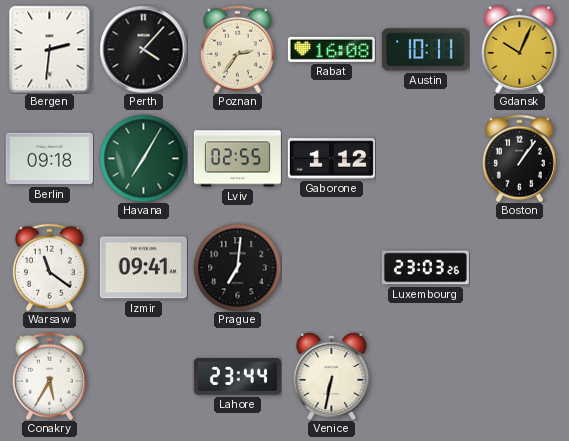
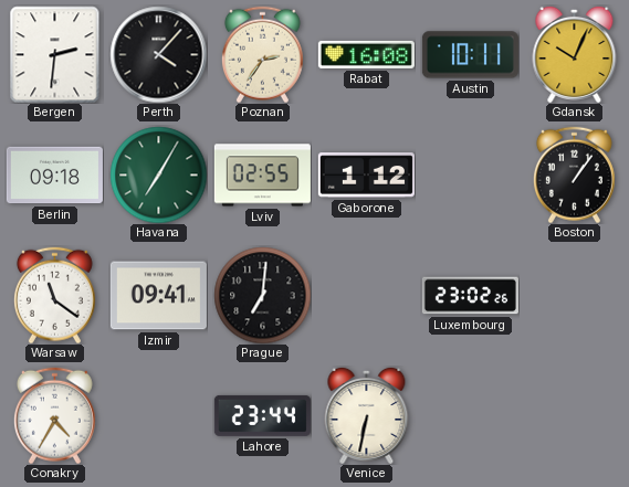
Luxembourg: 23:03 -> 23:02 (470, 296)
Conakry: 5:35 -> 4:35 (54, 415)
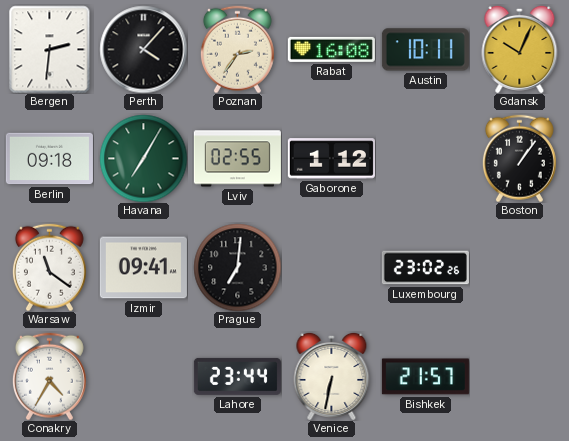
Bishkek: none -> 21:57 (425, 377)
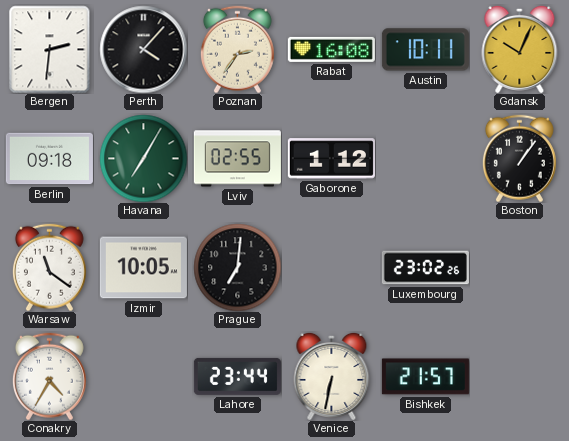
Izmir: 09:41 -> 10:05 (143, 268)
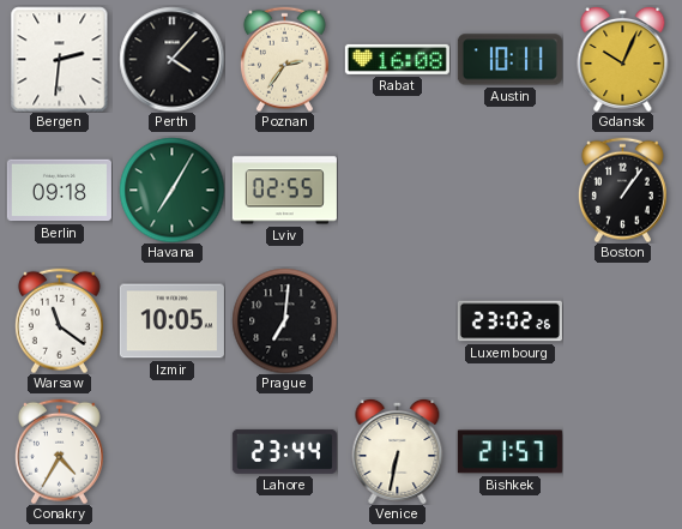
Gaborone: 1:12 -> none (331, 159)
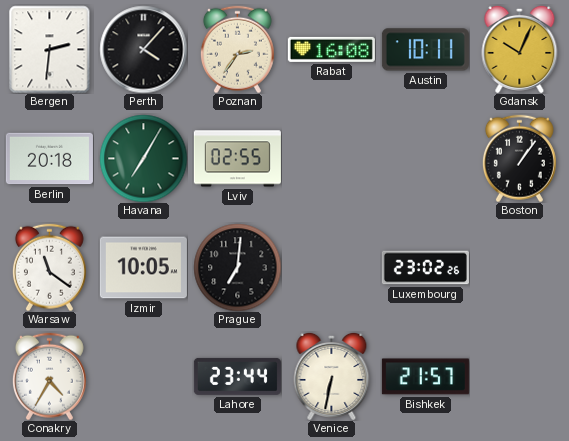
Berlin: 09:18 -> 20:18 (49, 159)
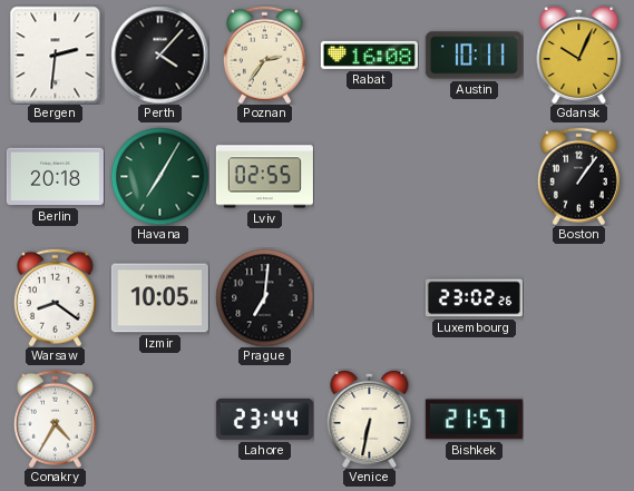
Warsaw: 11:21 -> 8:21 (55, 297)
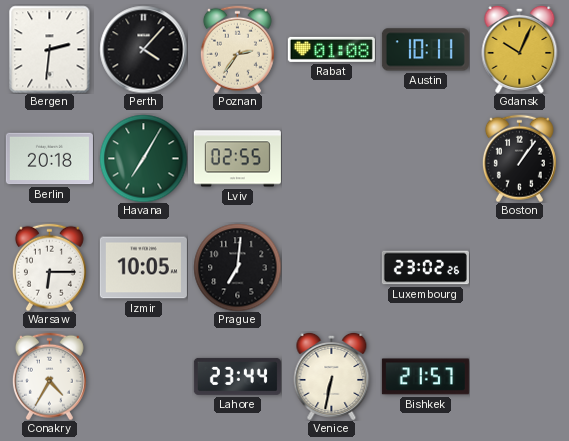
Rabat: 16:08 -> 01:08 (331, 49)
Warsaw: 8:21 -> 6:15 (49, 267)
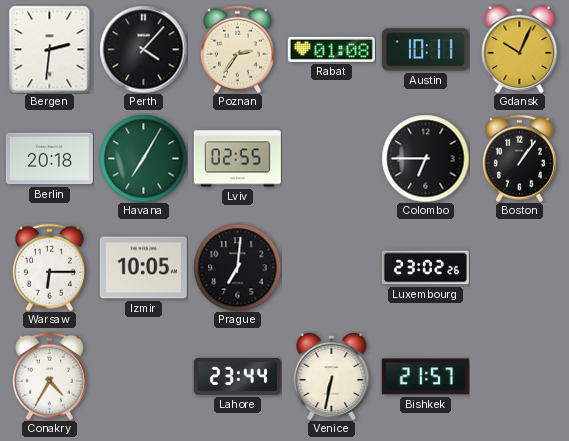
Colombo: none -> 6:45 (425, 158)
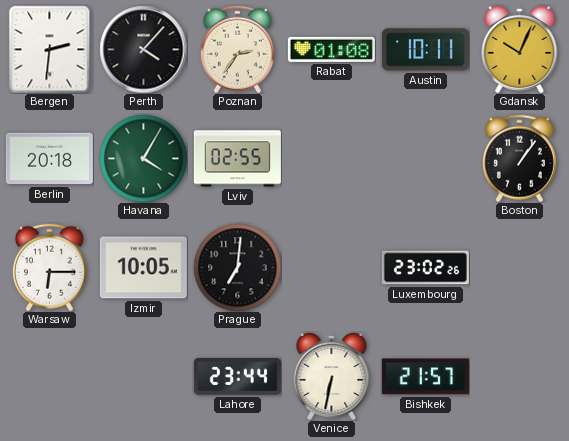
Havana: 7:05 -> 4:05 (143, 158)
Colombo: 6:45 -> none (425, 158)
Conakry: 4:35 -> none (49, 376)
